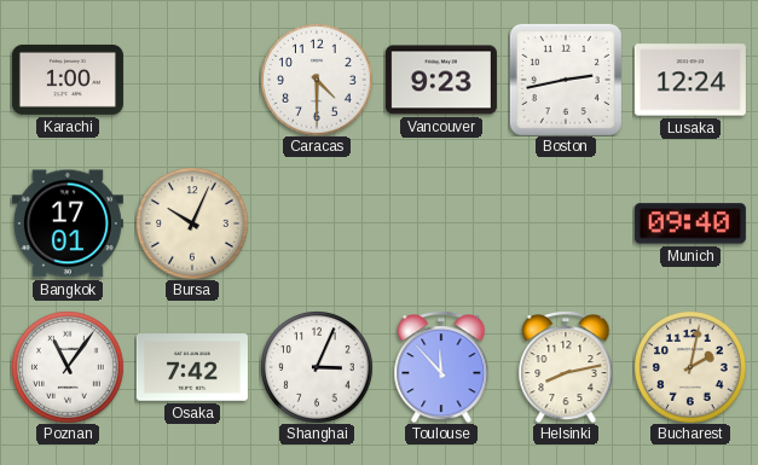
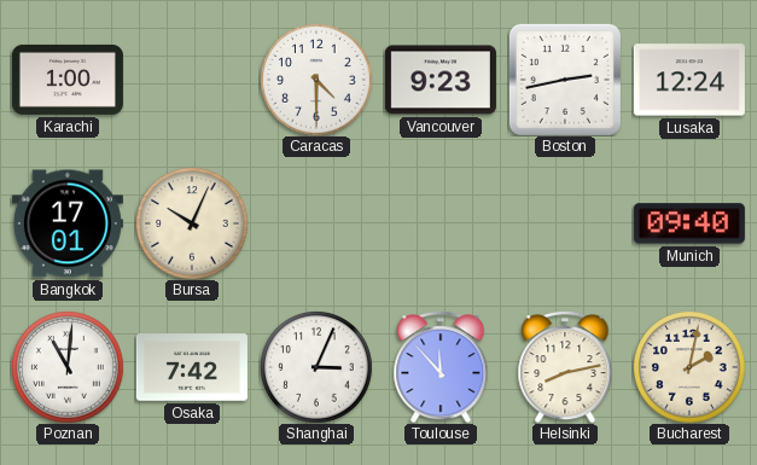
Poznan: 11:06 -> 11:01 (68, 367)
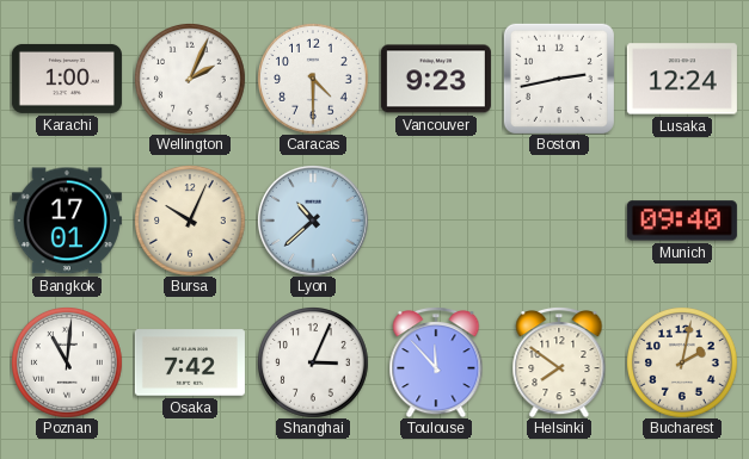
Wellington: none -> 2:04 (190, 79)
Lyon: none -> 10:38 (313, 221)
Helsinki: 8:13 -> 7:51 (559, 362)
